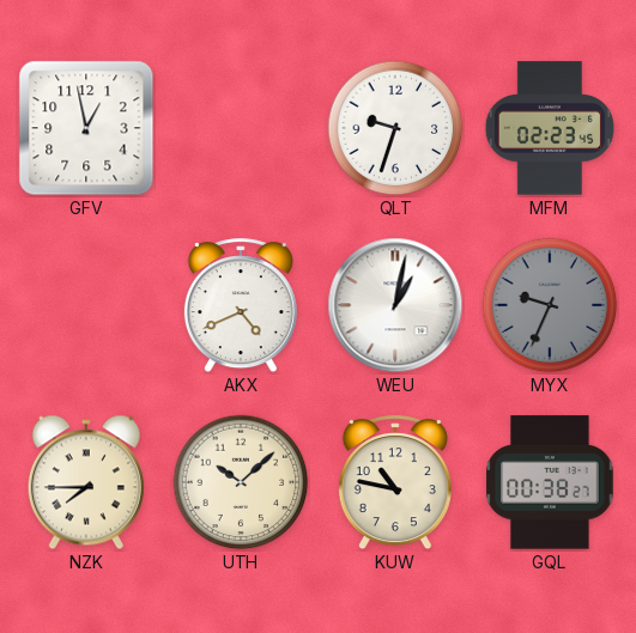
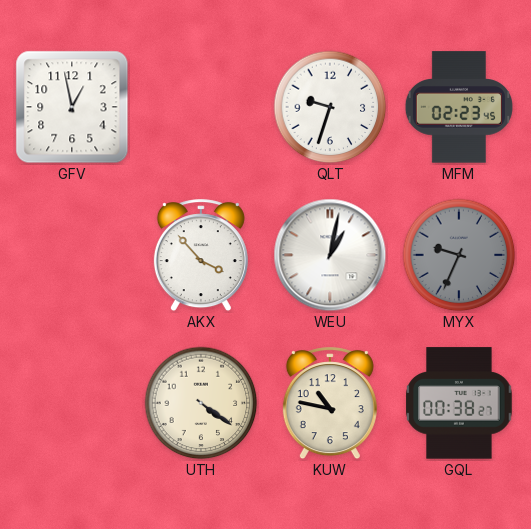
AKX: 4:41 -> 3:53 (201, 256)
NZK: 7:45 -> none (86, 482)
UTH: 10:08 -> 4:21 (201, 403)
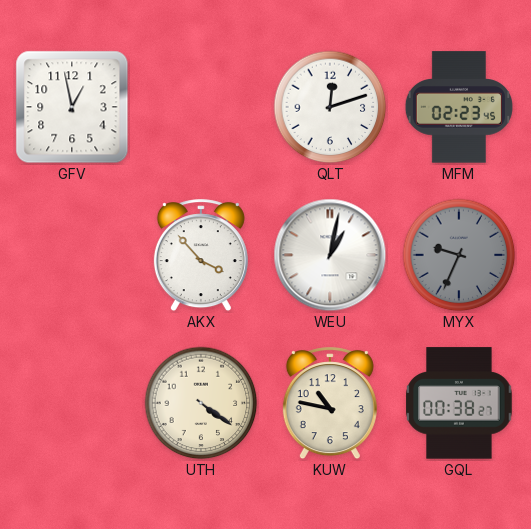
QLT: 9:33 -> 12:12 (330, 107)
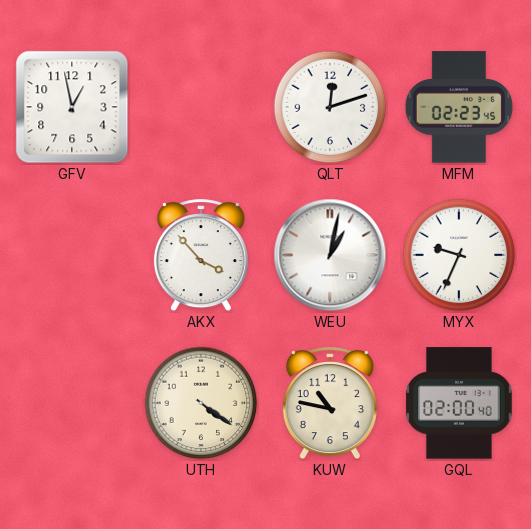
MYX dial: grey -> white (459, 255)
GQL: 00:38 -> 02:00 (459, 403)
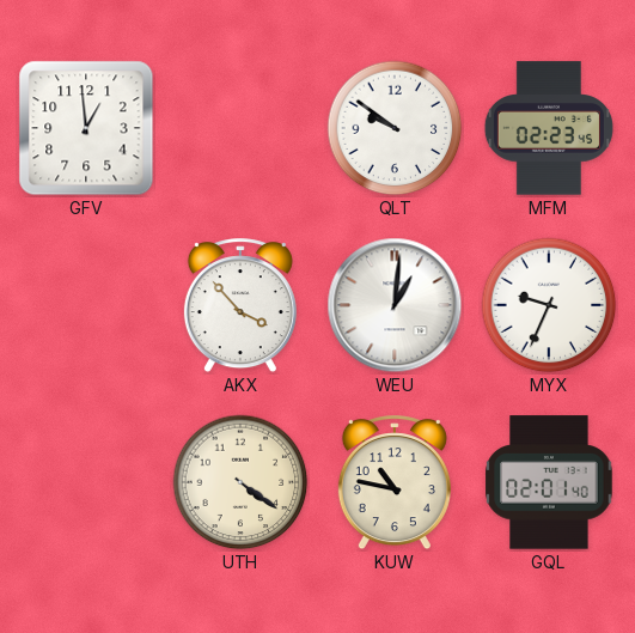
GFV: 12:58 -> 12:59 (86, 128)
QLT: 12:12 -> 9:51 (395, 128)
WEU: 1:02 -> 1:01 (395, 305)
GQL: 02:00 -> 02:01 (549, 482)
